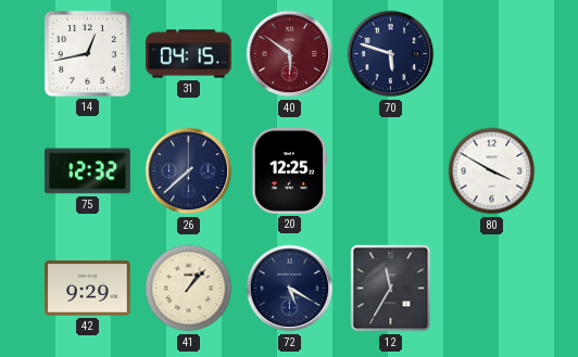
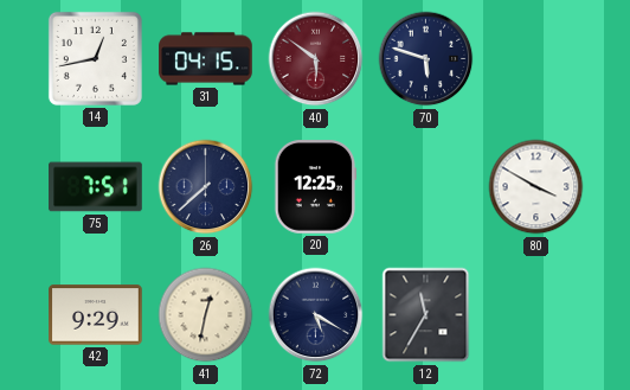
75: 12:32 -> 7:51 (96, 187)
41: 1:07 -> 12:32 (206, 315)
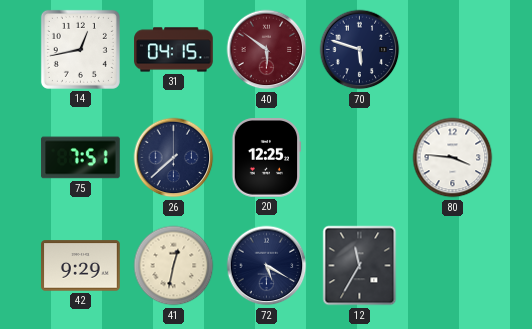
80: 3:50 -> 3:46 (453, 158)
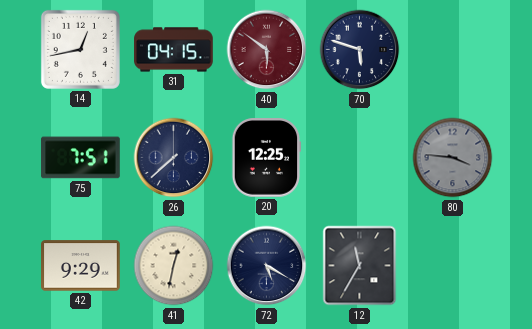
80 dial: white -> grey (453, 158)
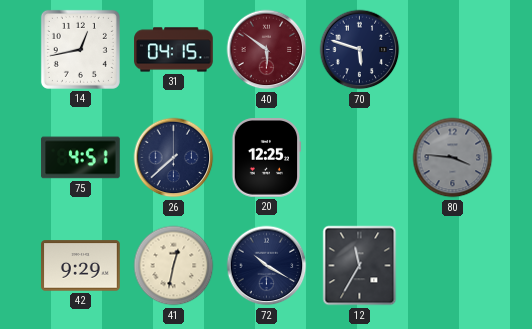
75: 7:51 -> 4:51 (81, 158)
72: 5:20 -> 10:20 (267, 266)
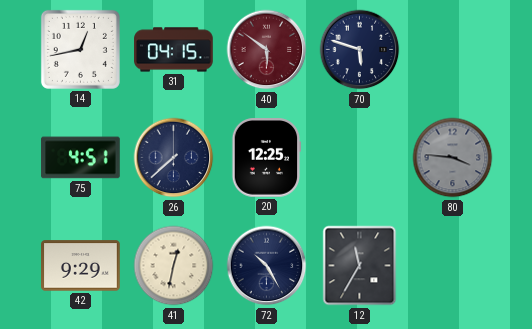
72: 10:20 -> 10:25 (267, 266)
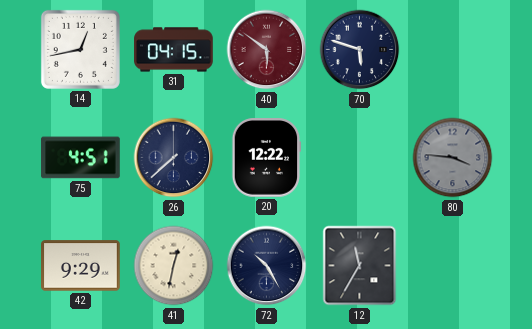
20: 12:25 -> 12:22 (266, 158)
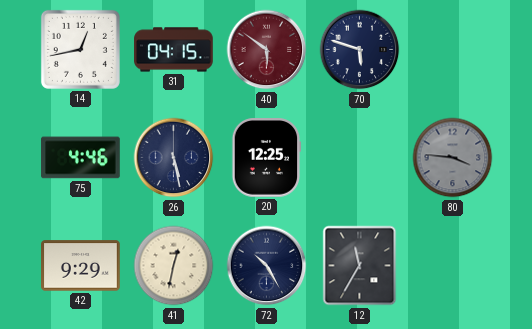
75: 4:51 -> 4:46 (81, 158)
26: 7:38 -> 5:28 (174, 158)
20: 12:22 -> 12:25 (266, 158)
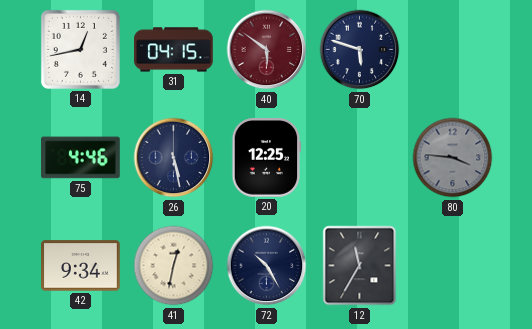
42: 9:29 -> 9:34 (81, 266)
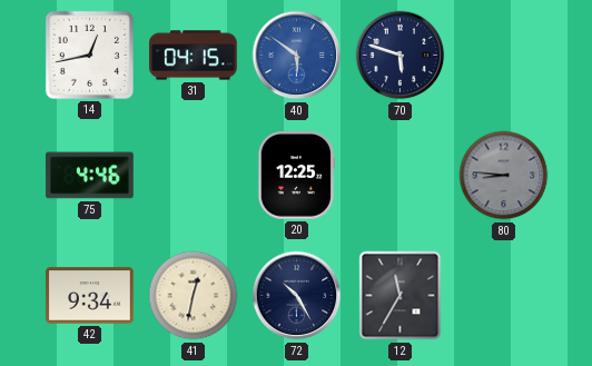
40 dial: burgundy -> blue (297, 56)
26: 5:28 -> none (174, 158)
80: 3:46 -> 8:46 (504, 176)
